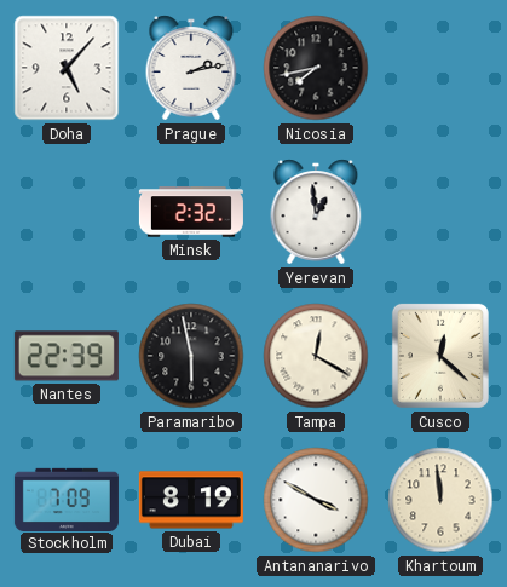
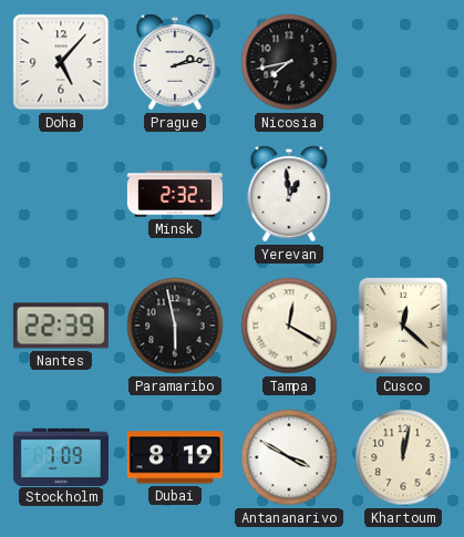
Khartoum: 11:59 -> 12:02 (403, 457)
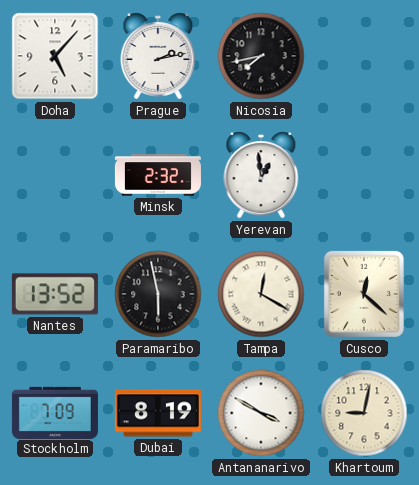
Nantes: 22:39 -> 13:52 (55, 294)
Khartoum: 12:02 -> 9:02 (364, 413)
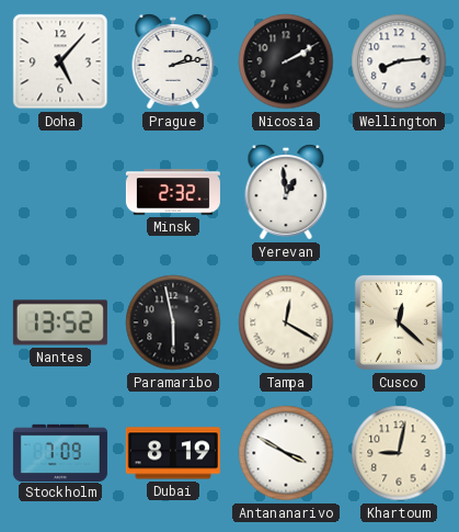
Nicosia: 7:43 -> 2:10 (286, 61)
Wellington: none -> 8:14 (399, 61)
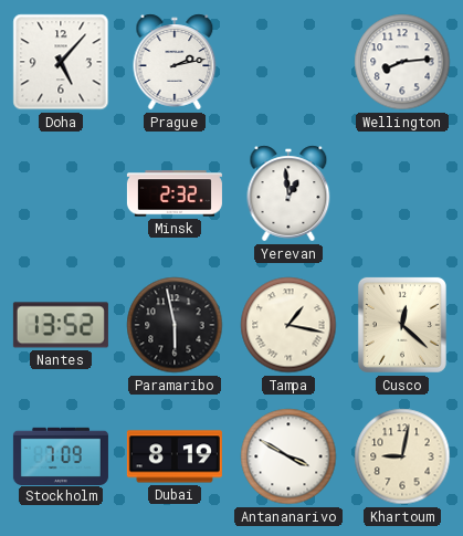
Nicosia: 2:10 -> none (286, 61)
Tampa: 12:20 -> 1:17 (288, 325)
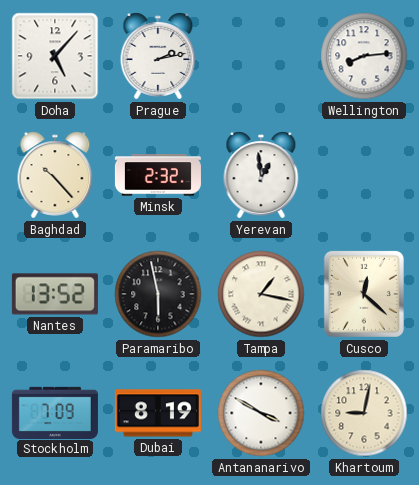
Baghdad: none -> 10:23 (55, 175)
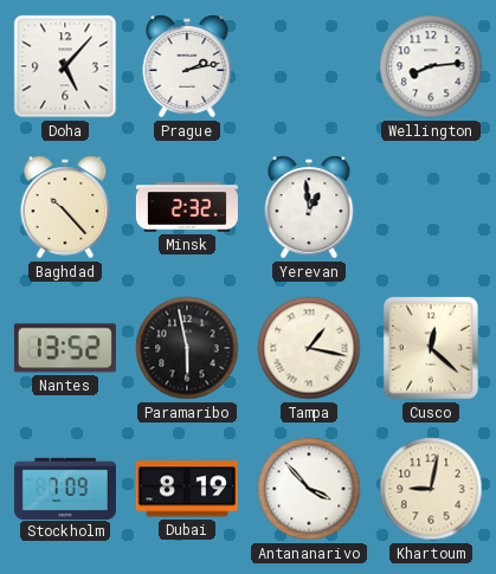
Antananarivo: 3:50 -> 3:53 (309, 489)
